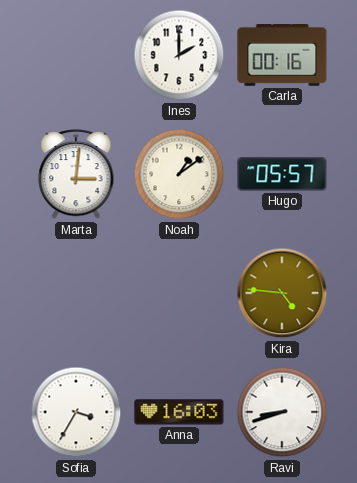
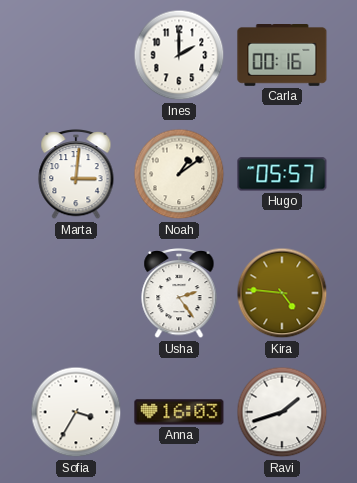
Usha: none -> 2:24 (179, 294)
Ravi: 8:42 -> 1:42 (282, 412)
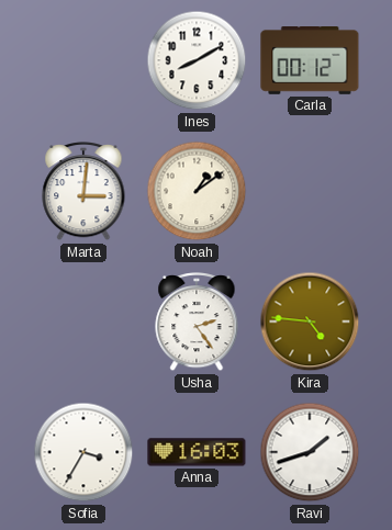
Ines: 2:00 -> 8:10 (197, 60)
Carla: 00:16 -> 00:12 (310, 61)
Hugo: 05:57 -> none (282, 174)
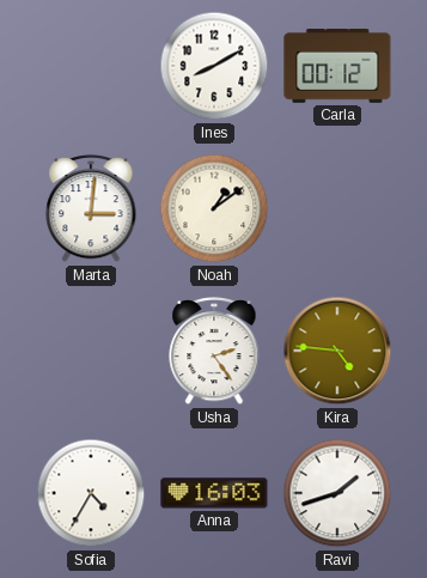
Sofia: 3:35 -> 4:35 (91, 493)
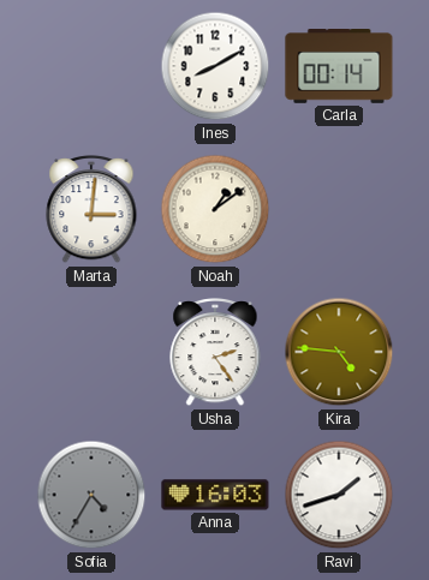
Carla: 00:12 -> 00:14 (339, 67)
Sofia dial: white -> grey (91, 495)
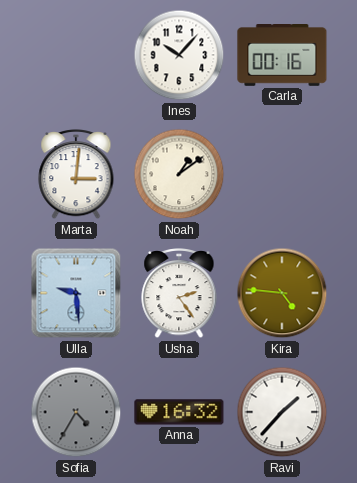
Ines: 8:10 -> 10:07 (179, 55)
Carla: 00:14 -> 00:16 (282, 56)
Ulla: none -> 9:29 (76, 293)
Anna: 16:03 -> 16:32 (179, 412)
Ravi: 1:42 -> 1:37 (282, 412)
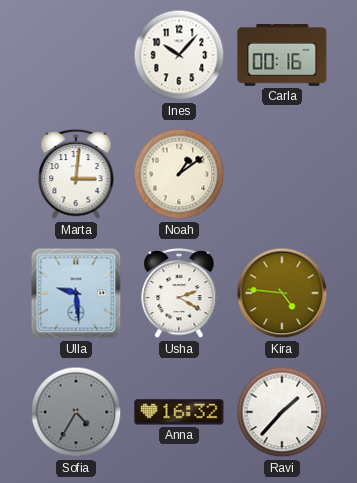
Usha: 2:24 -> 2:20 (179, 294)
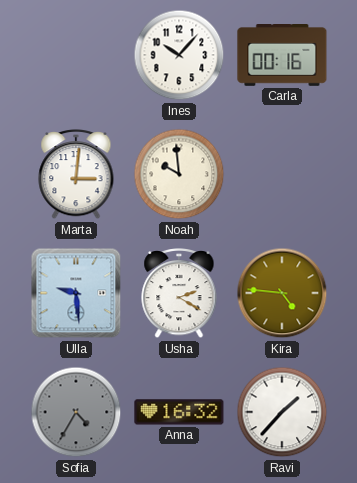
Noah: 1:09 -> 9:59 (179, 174)
